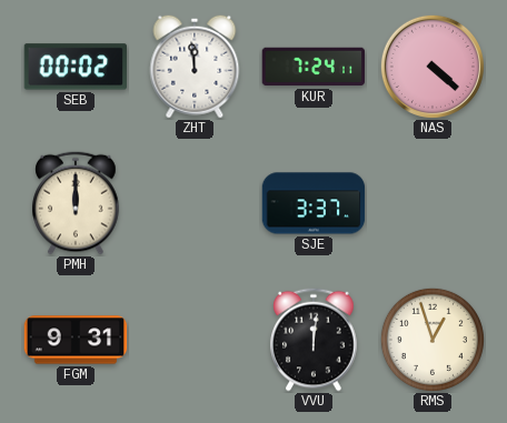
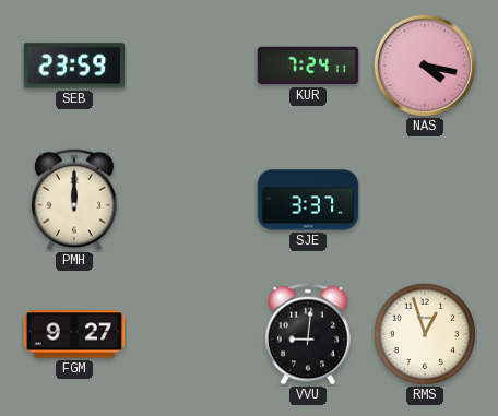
SEB: 00:02 -> 23:59 (74, 66)
ZHT: 11:59 -> none (195, 67)
NAS: 4:22 -> 4:17 (425, 66)
FGM: 9:31 -> 9:27 (74, 334)
VVU: 12:01 -> 9:01 (308, 334)
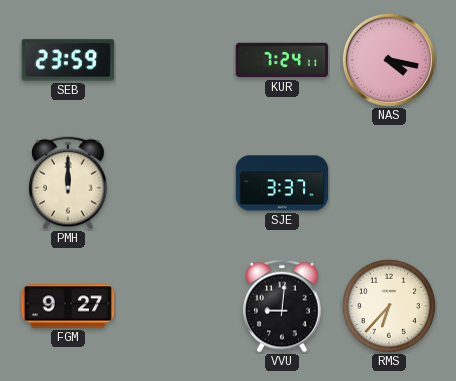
RMS: 12:57 -> 6:37 (389, 306)
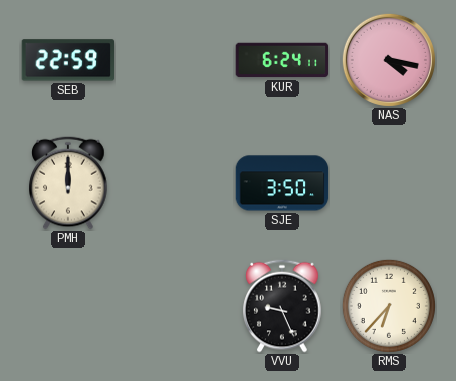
SEB: 23:59 -> 22:59 (68, 60)
KUR: 7:24 -> 6:24 (282, 60)
SJE: 3:37 -> 3:50 (282, 183)
FGM: 9:27 -> none (68, 306)
VVU: 9:01 -> 9:26 (282, 306)
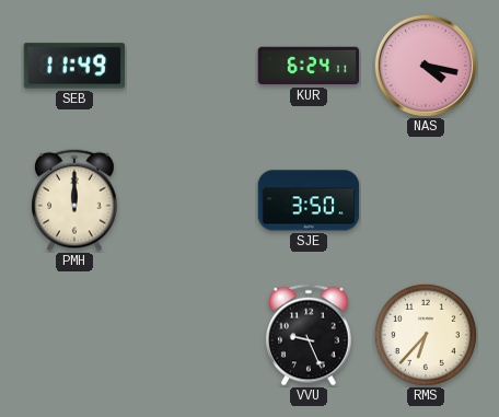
SEB: 22:59 -> 11:49 (74, 66)
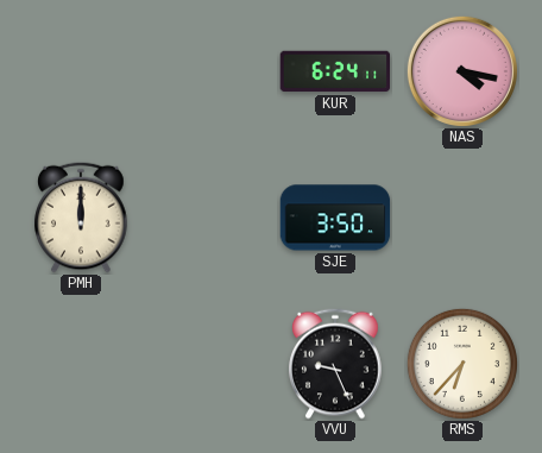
SEB: 11:49 -> none (74, 66)
